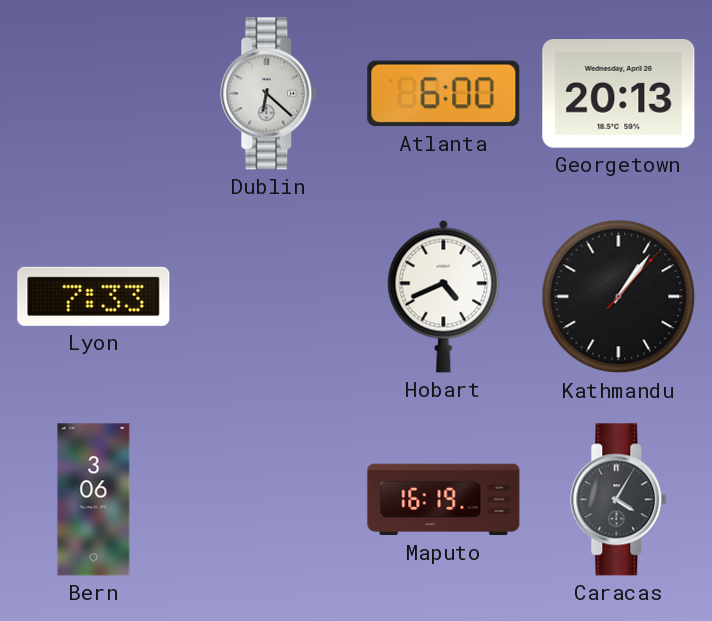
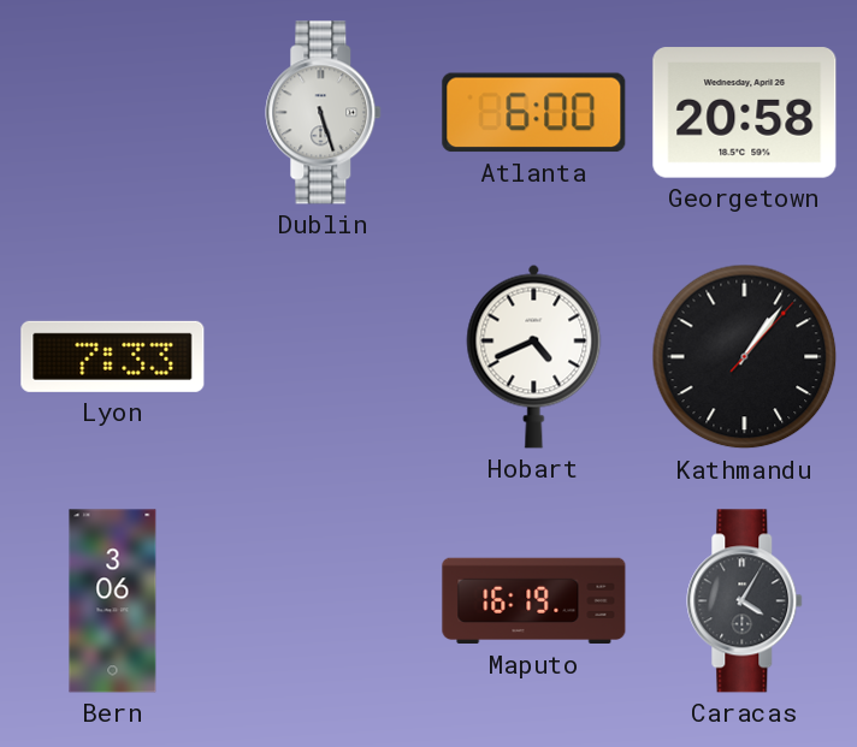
Dublin: 6:22 -> 5:27 (324, 113)
Georgetown: 20:13 -> 20:58 (745, 113)
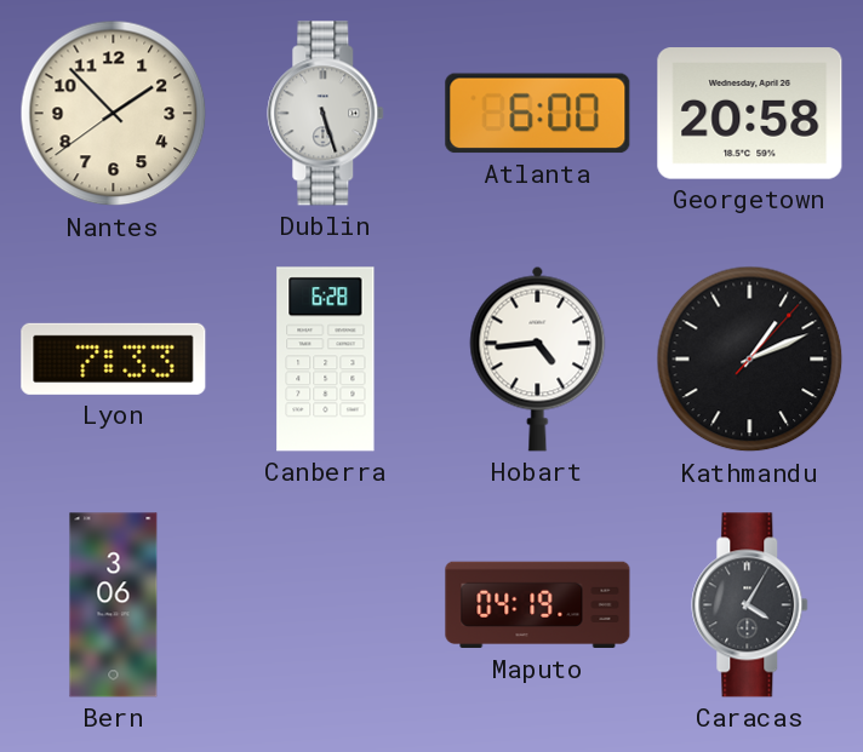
Nantes: none -> 1:52 (114, 114)
Canberra: none -> 6:28 (326, 360)
Hobart: 4:41 -> 4:44 (538, 358)
Kathmandu: 1:06 -> 1:11 (750, 360)
Maputo: 16:19 -> 04:19 (538, 605)
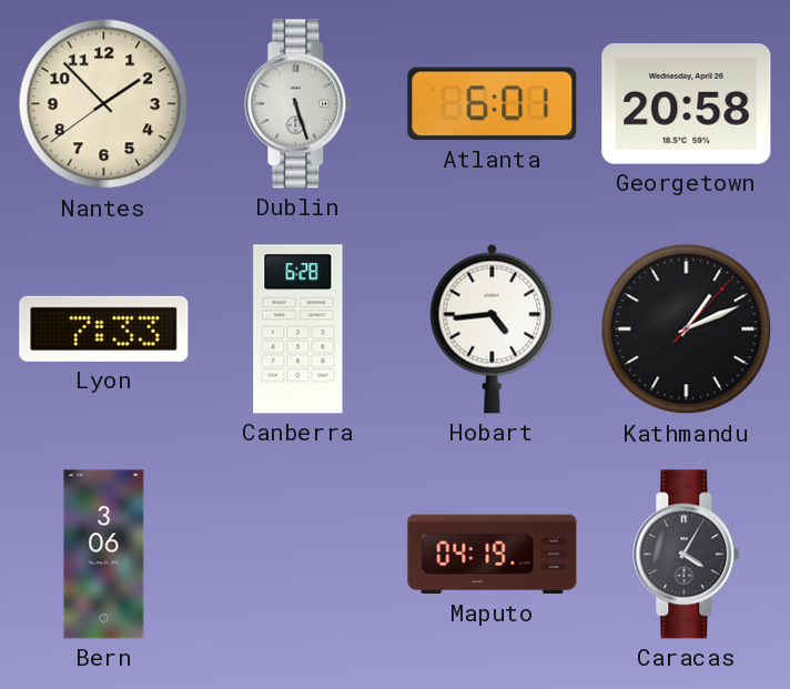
Atlanta: 6:00 -> 6:01 (493, 104)
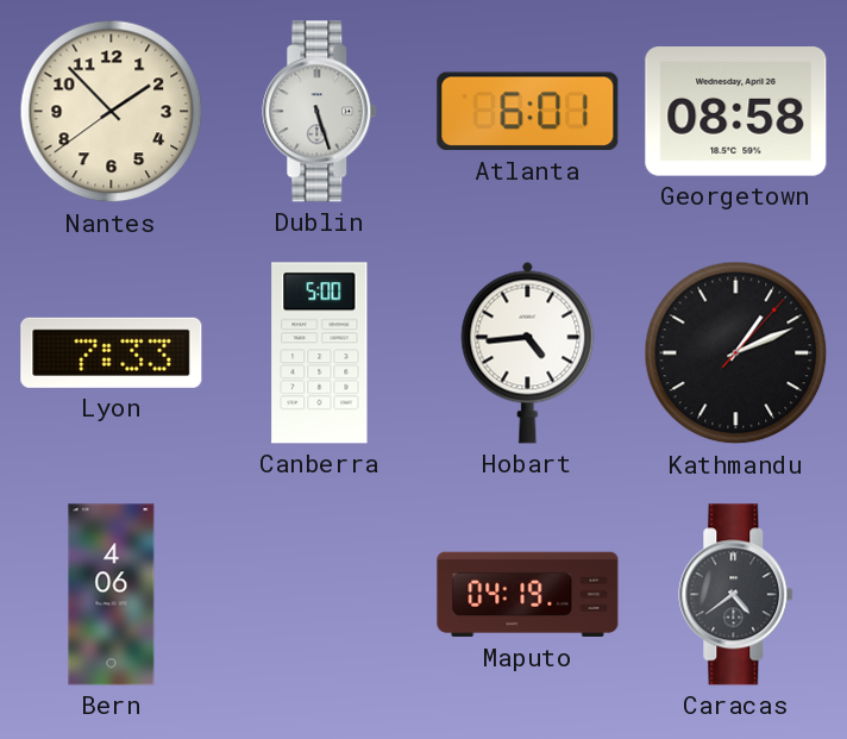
Georgetown: 20:58 -> 08:58 (736, 112)
Canberra: 6:28 -> 5:00 (320, 353)
Bern: 3:06 -> 4:06 (112, 595)
Caracas: 4:05 -> 4:39 (736, 595)
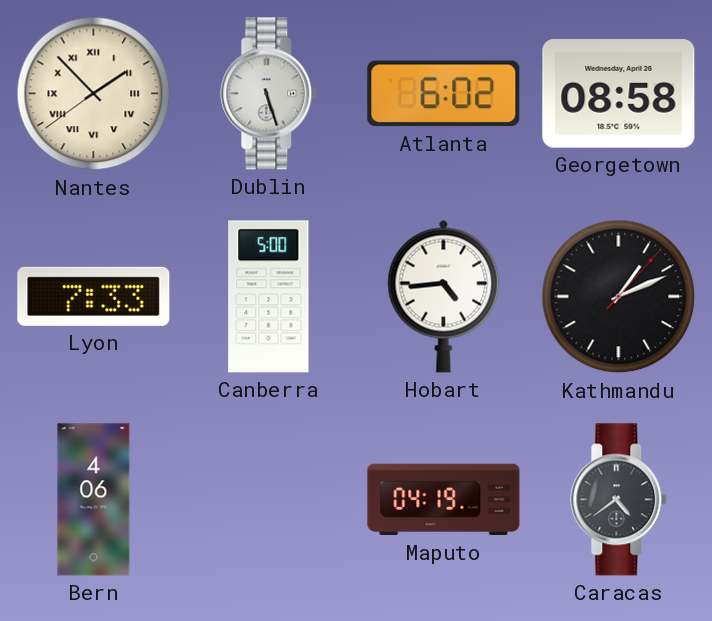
Nantes numerals: Arabic -> Roman (94, 94)
Atlanta: 6:01 -> 6:02 (444, 94)
